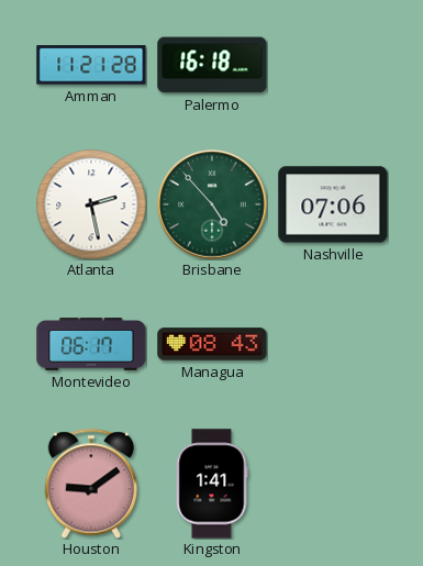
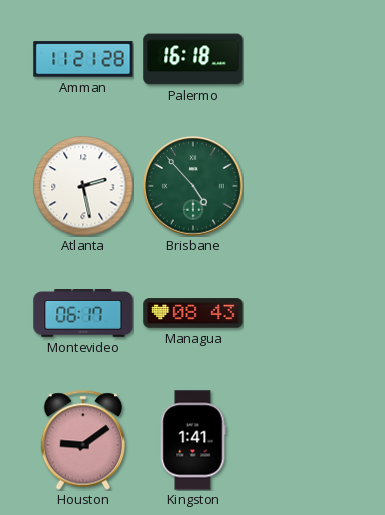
Nashville: 07:06 -> none (333, 204)
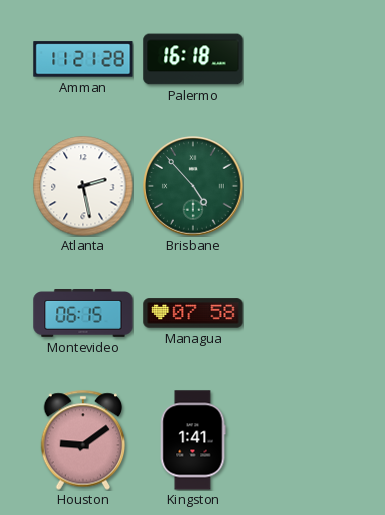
Montevideo: 06:17 -> 06:15 (83, 314)
Managua: 08:43 -> 07:58 (193, 313)
